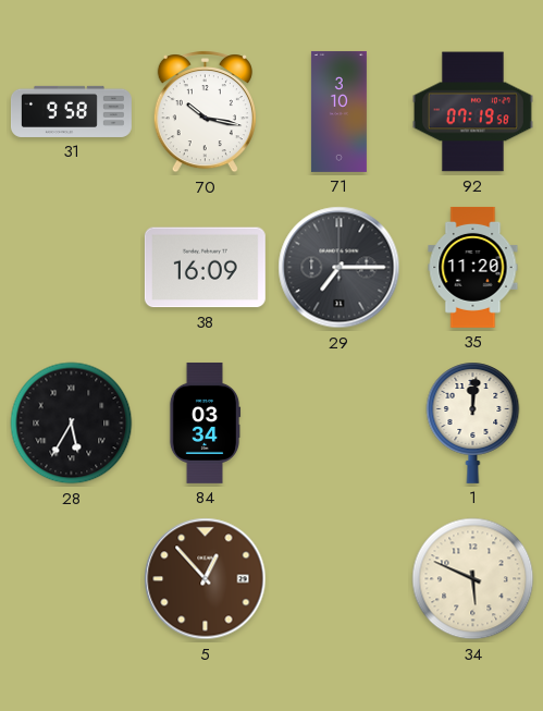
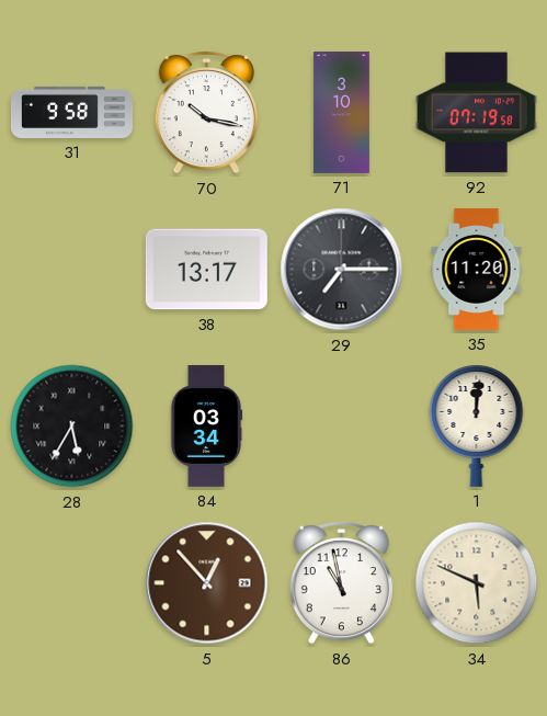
38: 16:09 -> 13:17 (206, 270)
86: none -> 10:58 (341, 583)
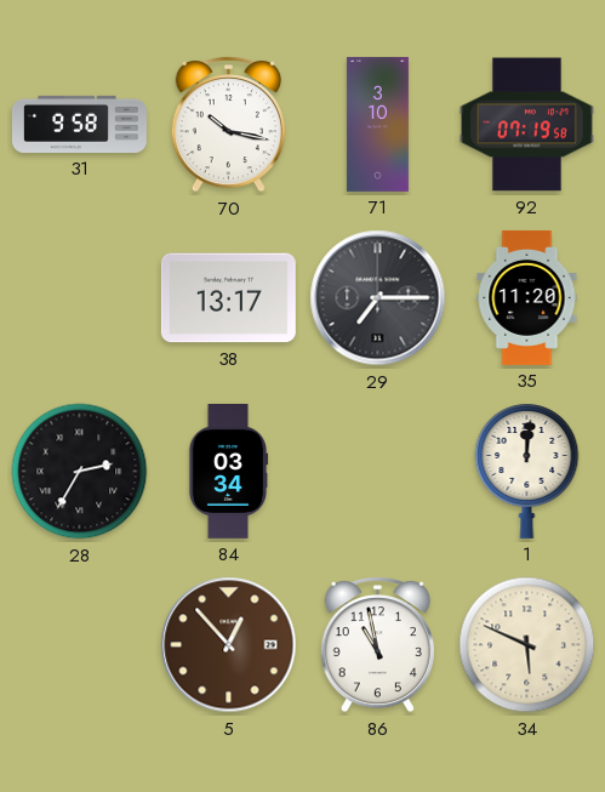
28: 5:35 -> 2:35 (80, 472)
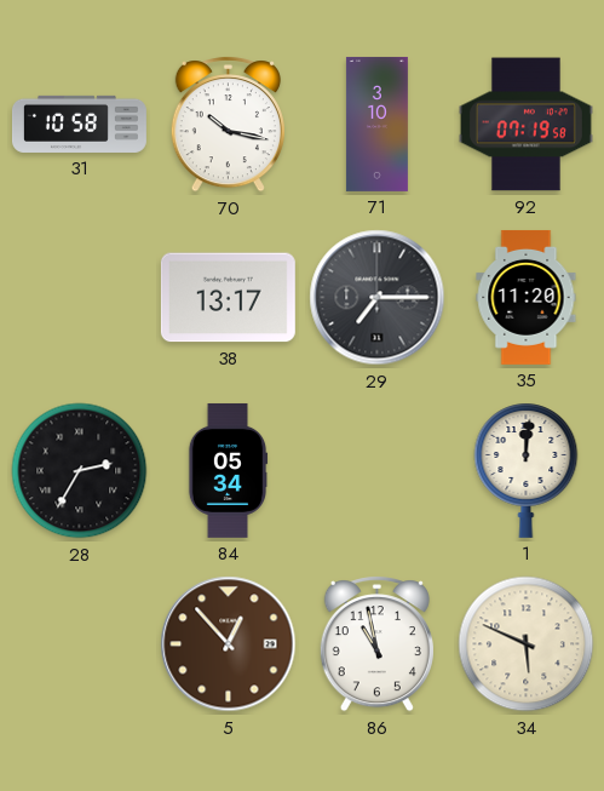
31: 9:58 -> 10:58 (79, 124)
84: 03:34 -> 05:34 (228, 470)
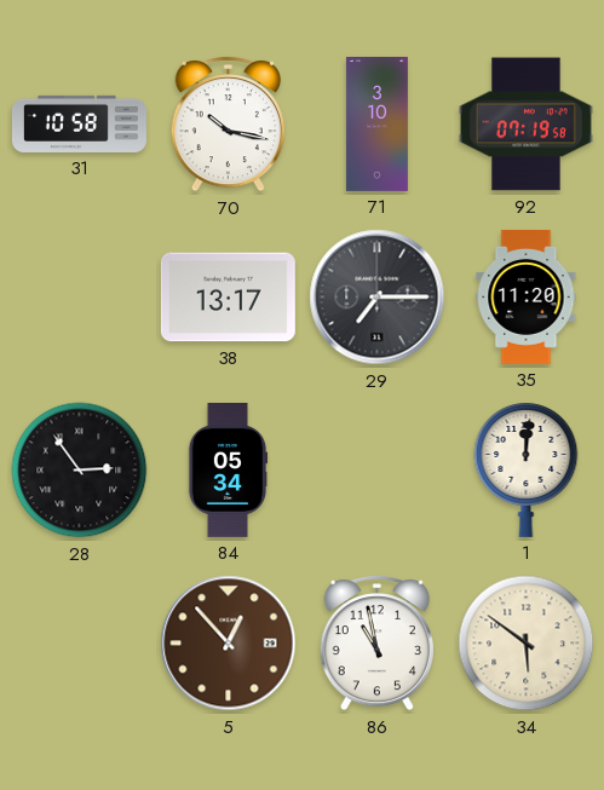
28: 2:35 -> 2:54 (80, 471)
34: 5:49 -> 5:51 (527, 644)
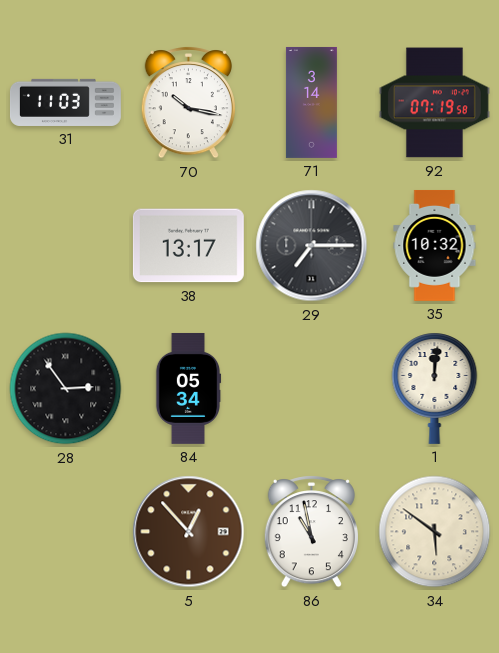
31: 10:58 -> 11:03 (65, 102)
71: 3:10 -> 3:14 (311, 102)
35: 11:20 -> 10:32 (435, 245)
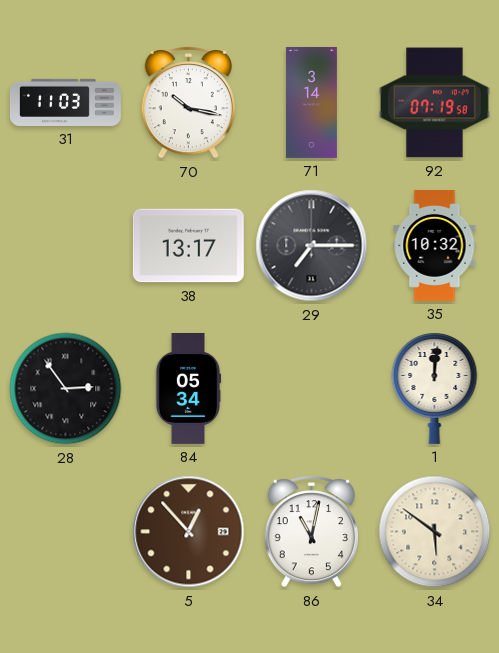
86: 10:58 -> 11:02 (311, 532)
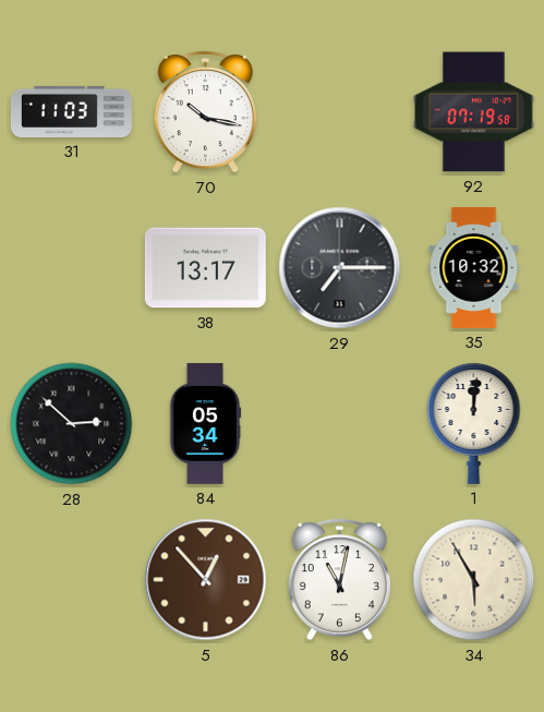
71: 3:14 -> none (311, 102)
28: 2:54 -> 2:52 (72, 424)
34: 5:51 -> 5:55 (474, 580)
